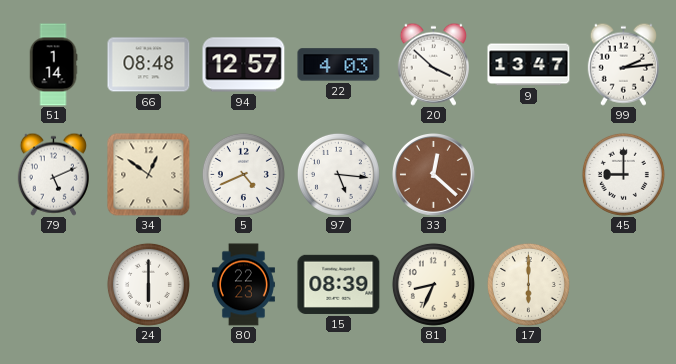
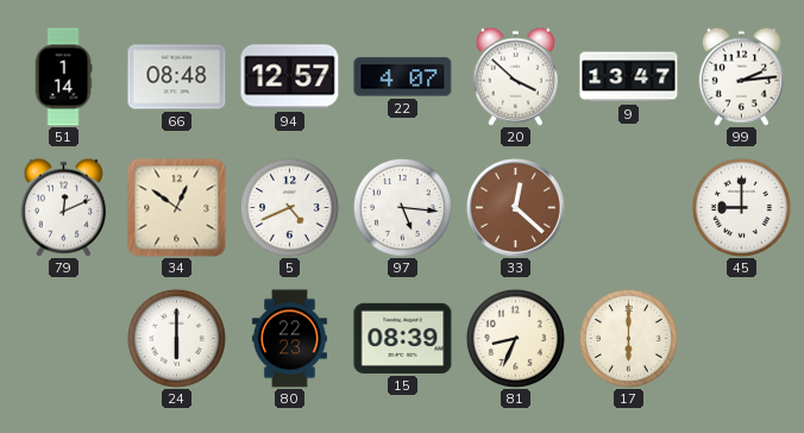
22: 4:03 -> 4:07 (403, 77)
79: 5:11 -> 12:11 (63, 207)
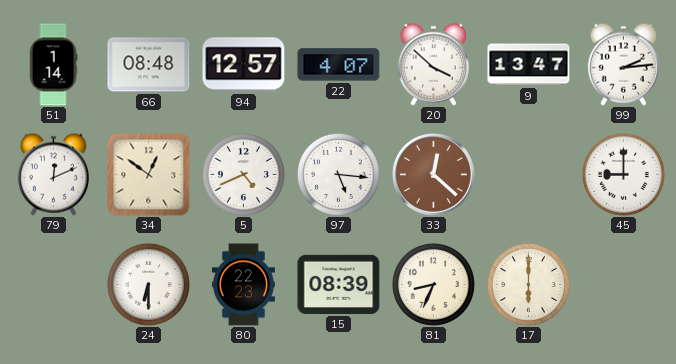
24: 6:00 -> 6:30 (148, 284)
